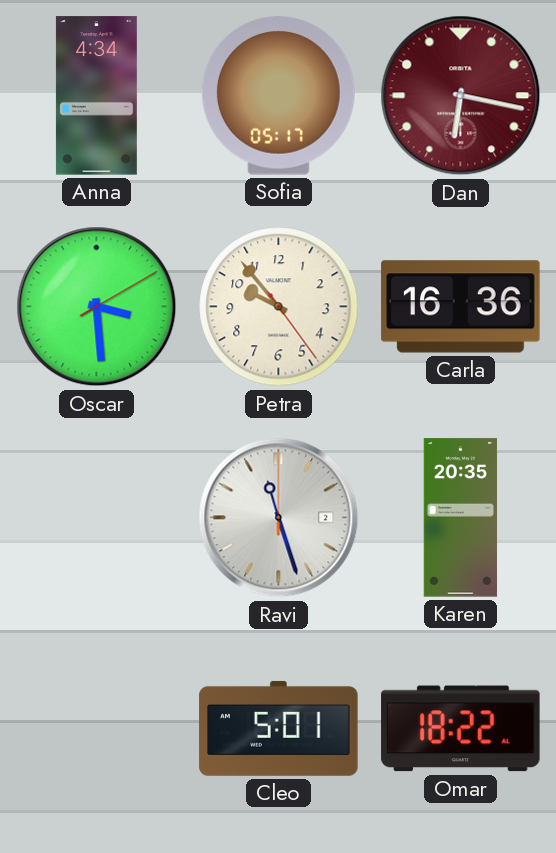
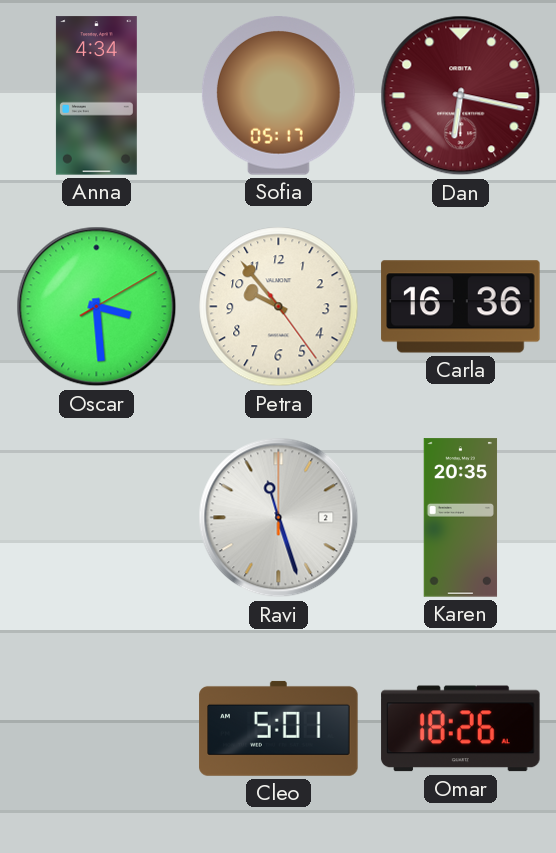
Omar: 18:22 -> 18:26 (461, 729)
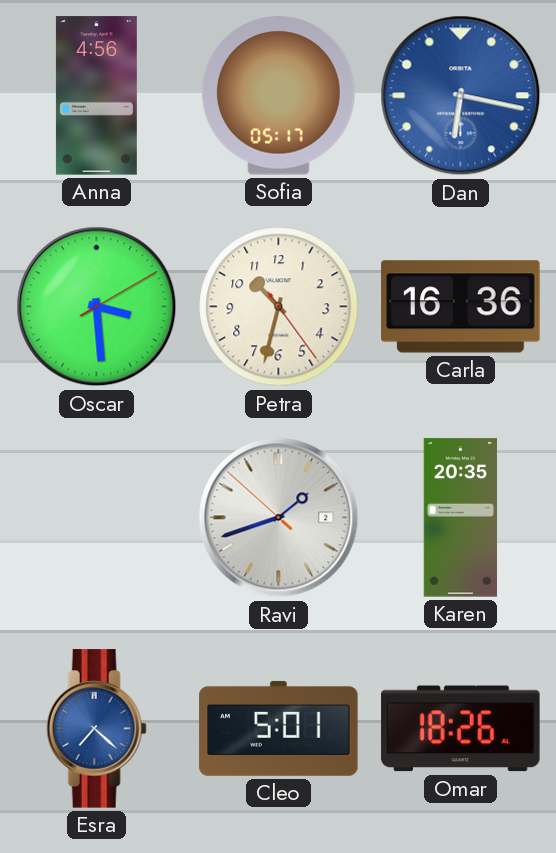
Anna: 4:34 -> 4:56 (96, 96)
Dan dial: burgundy -> blue (461, 96)
Petra: 9:53 -> 10:32 (279, 307)
Ravi: 11:27 -> 1:41 (279, 518)
Esra: none -> 7:22 (96, 729)
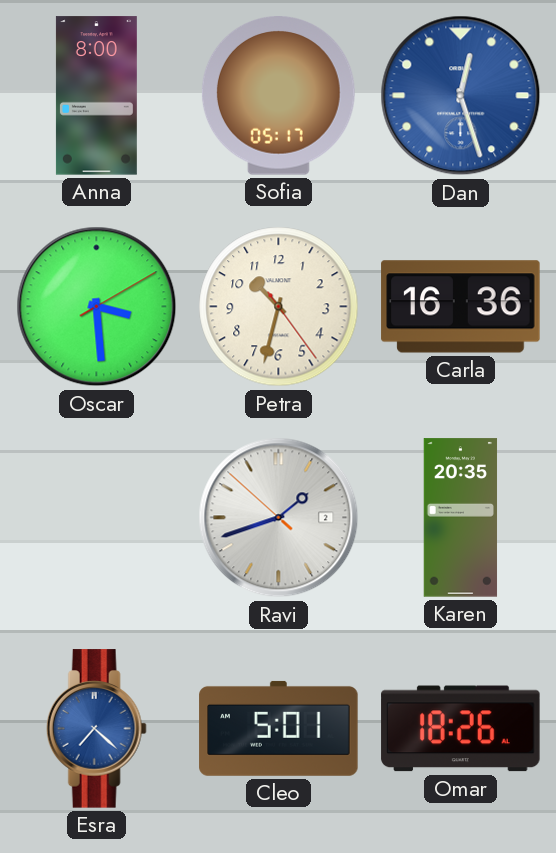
Anna: 4:56 -> 8:00 (96, 96)
Dan: 6:17 -> 12:27 (461, 96)
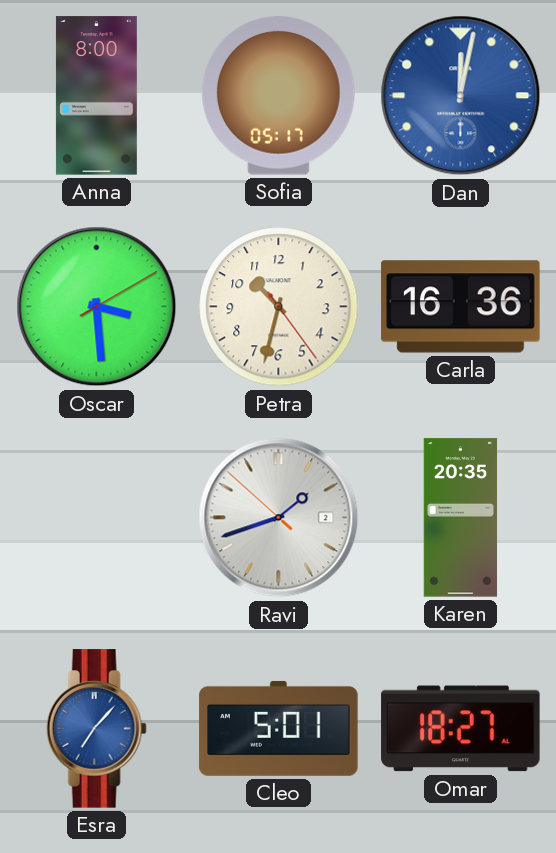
Dan: 12:27 -> 12:02 (461, 96)
Esra: 7:22 -> 7:07 (96, 729)
Omar: 18:26 -> 18:27 (461, 729)
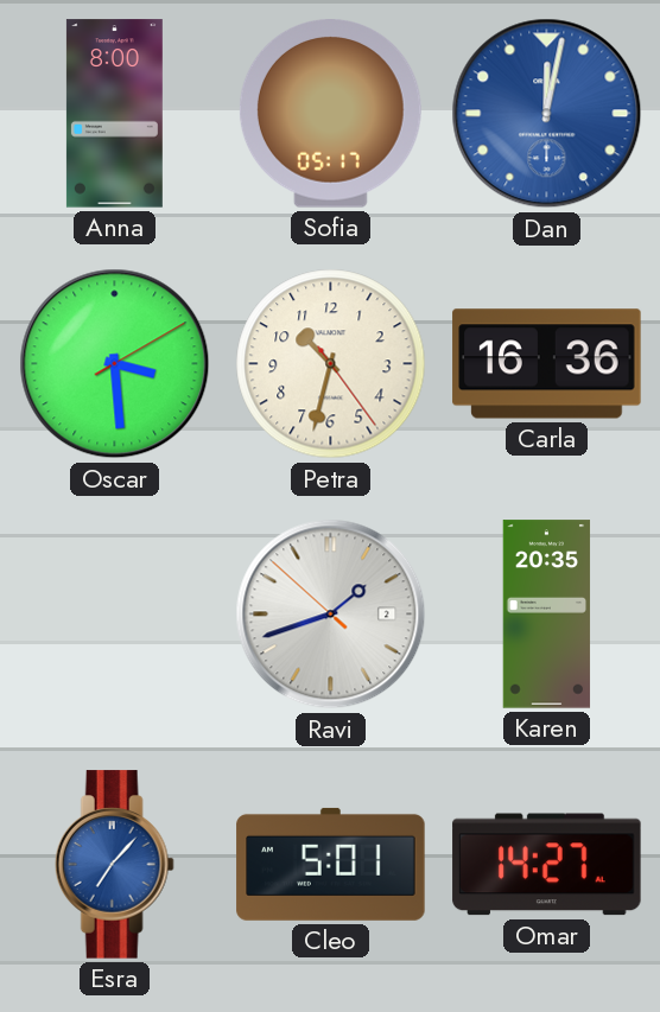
Omar: 18:27 -> 14:27 (547, 865)
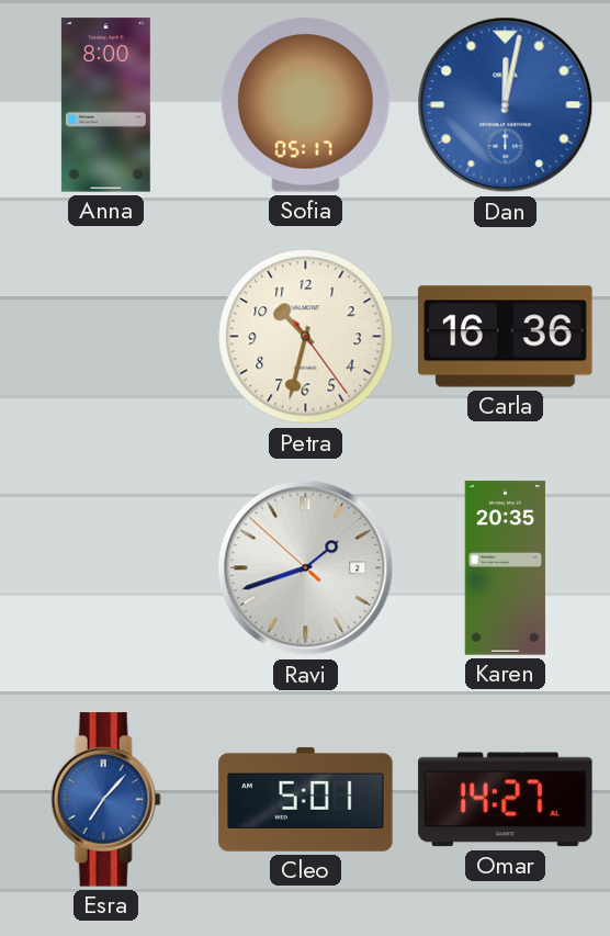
Oscar: 3:29 -> none (115, 364)
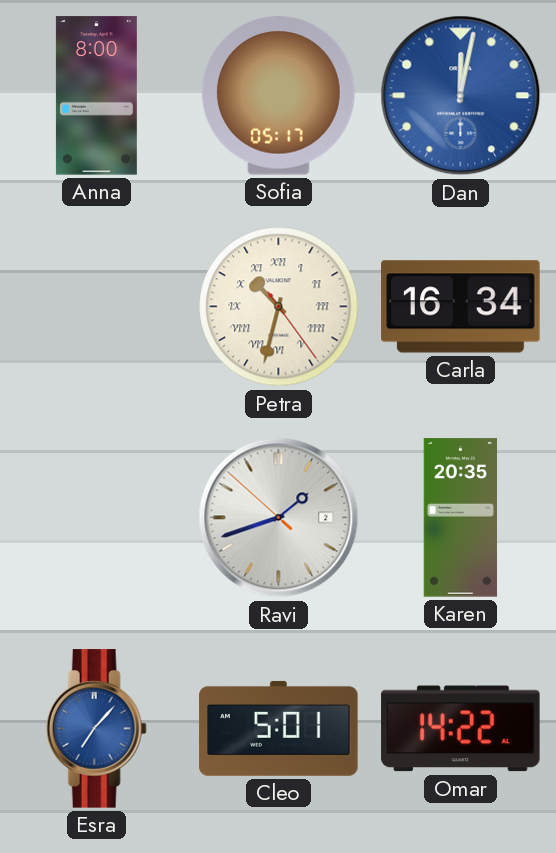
Petra numerals: Arabic -> Roman (279, 307)
Carla: 16:36 -> 16:34 (461, 307)
Omar: 14:27 -> 14:22 (461, 729)
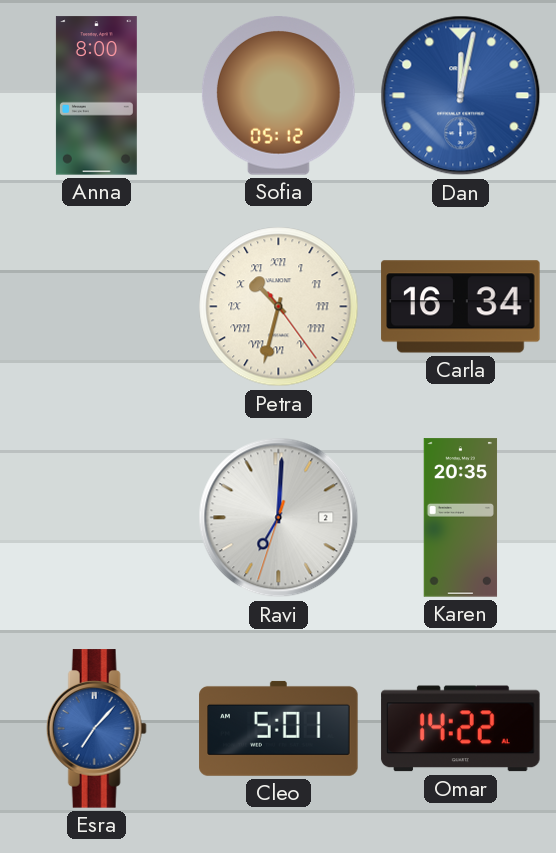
Sofia: 05:17 -> 05:12 (278, 96)
Ravi: 1:41 -> 7:00 (279, 518)
